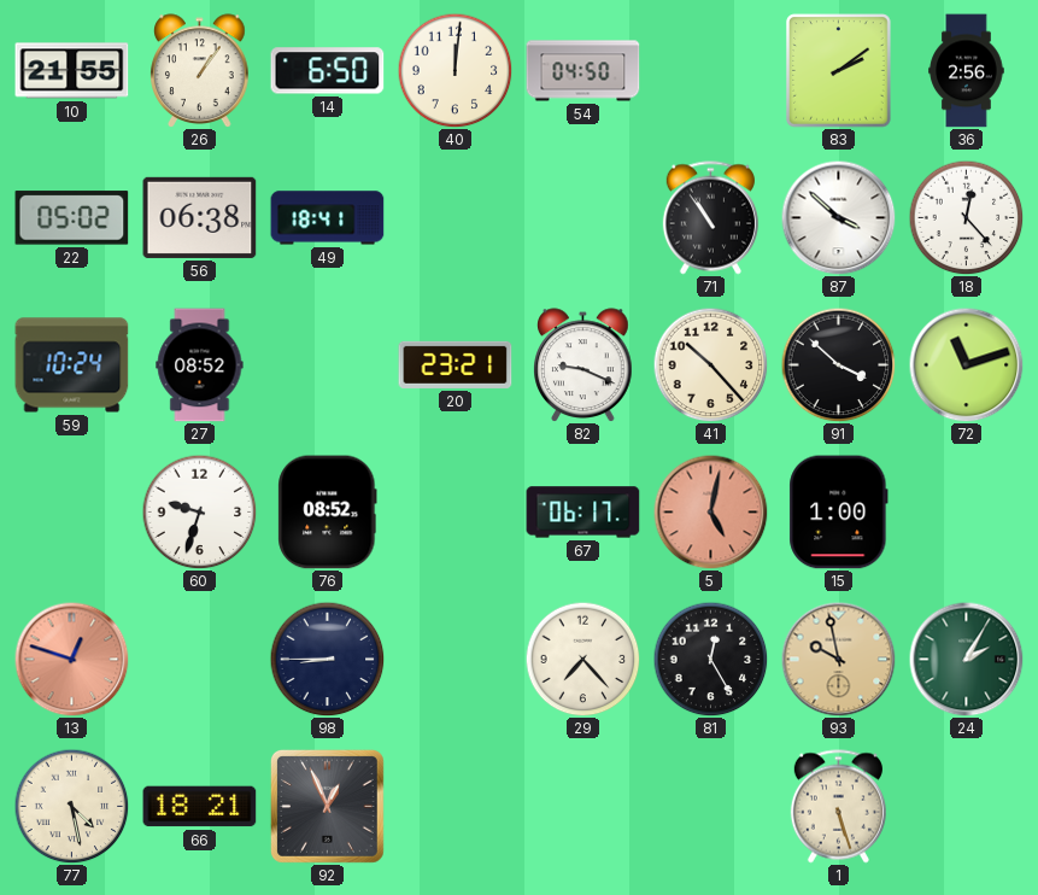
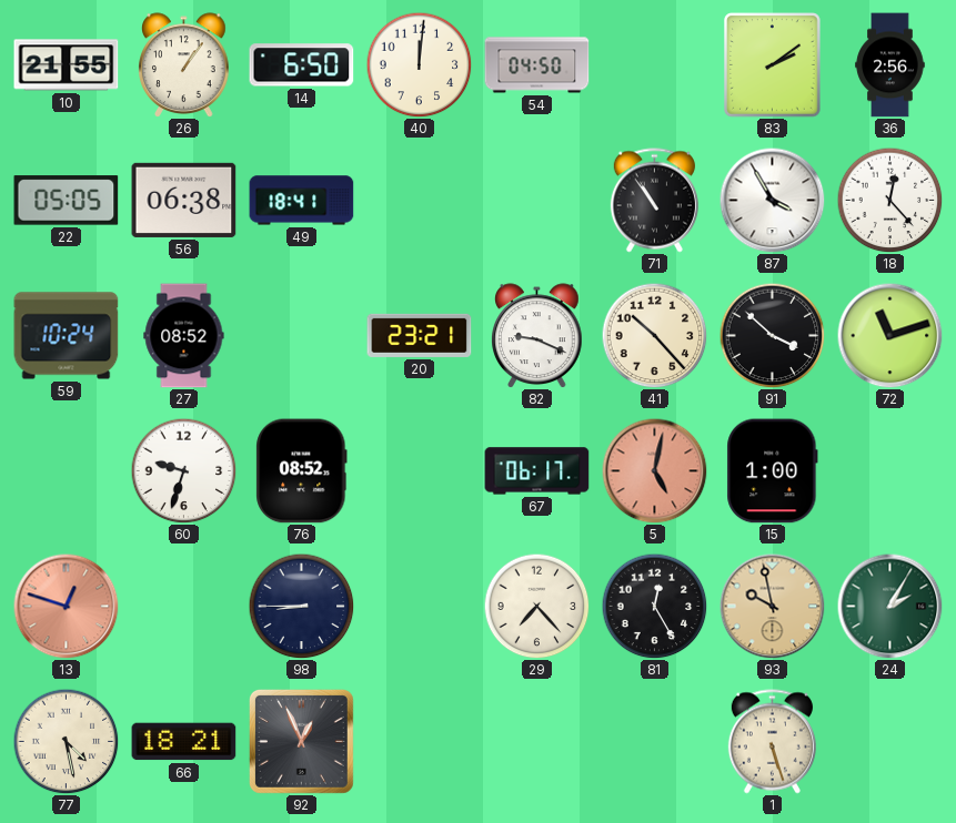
22: 05:02 -> 05:05 (67, 201)
87: 3:52 -> 3:55 (772, 200)
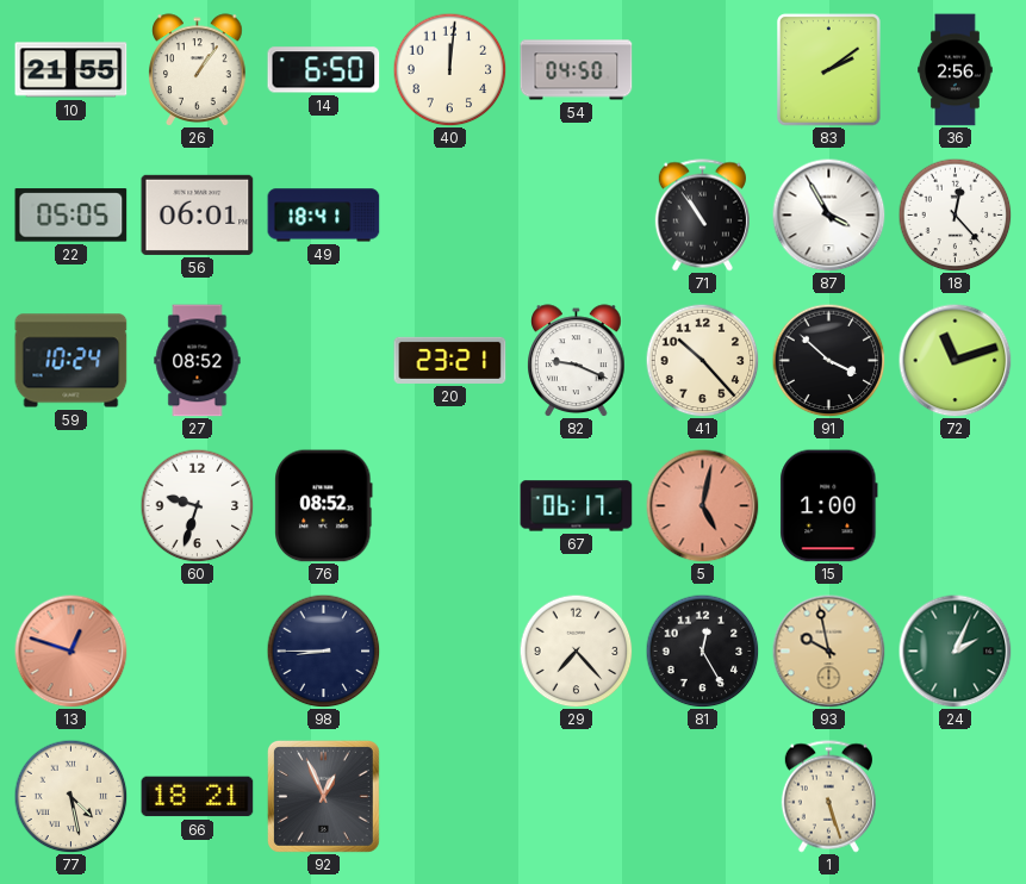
56: 06:38 -> 06:01 (198, 214)
24: 2:05 -> 2:04 (955, 650)
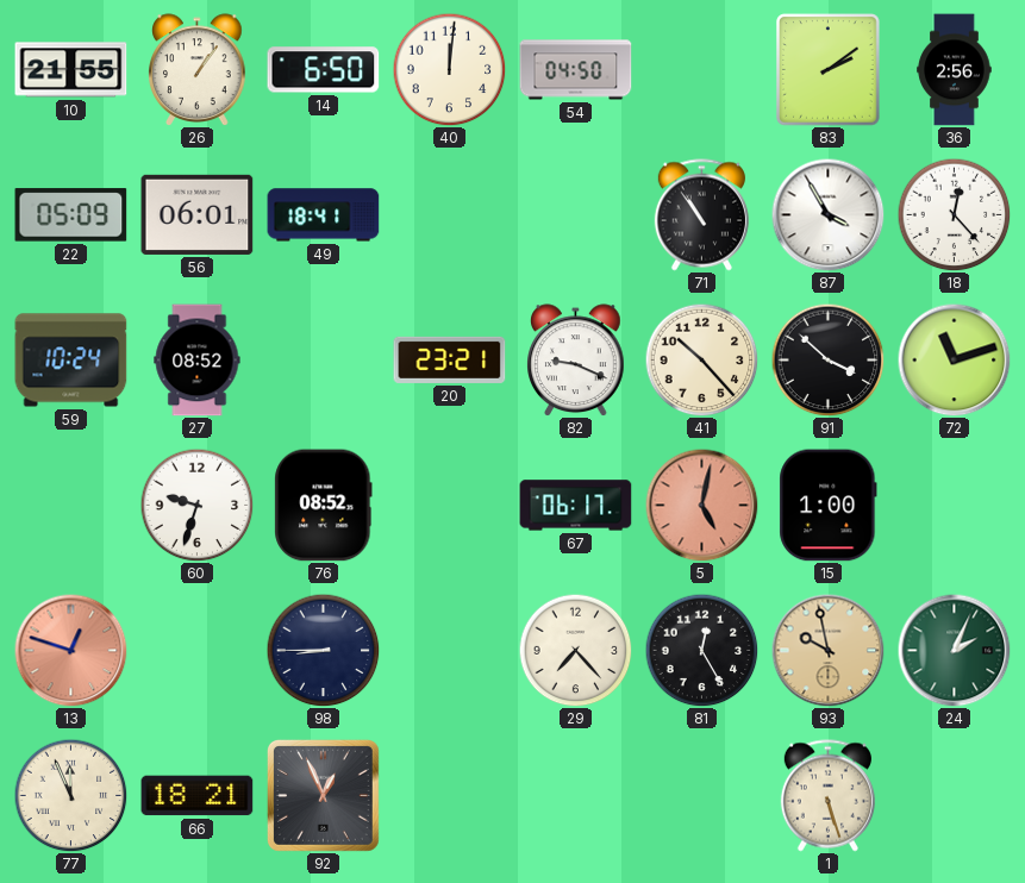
22: 05:05 -> 05:09 (71, 215)
77: 4:28 -> 11:56 (70, 795)
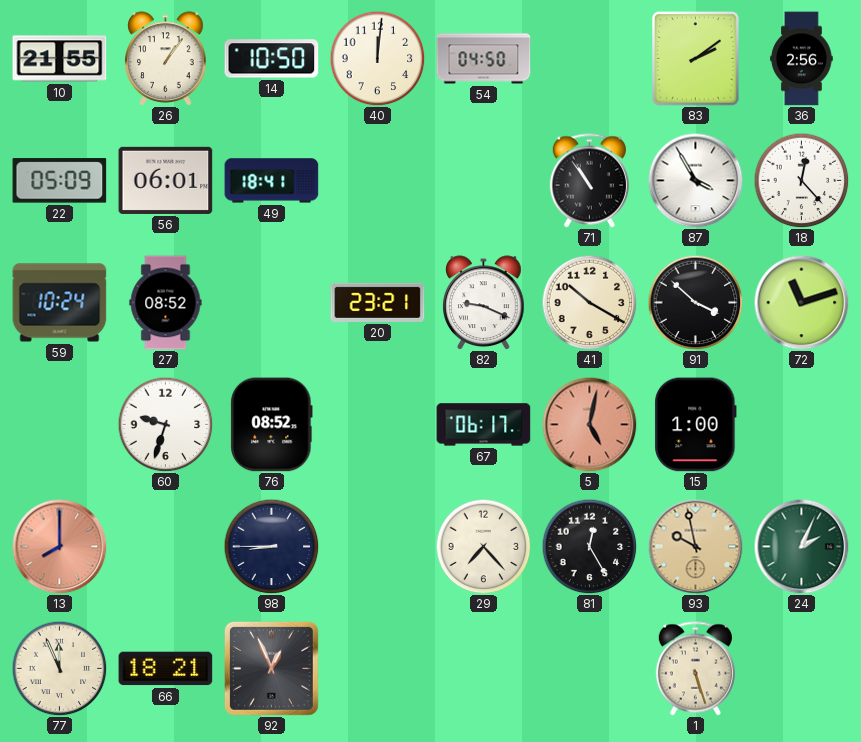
14: 6:50 -> 10:50 (272, 59)
41: 10:23 -> 10:20 (589, 302)
13: 12:48 -> 8:00 (59, 546)
